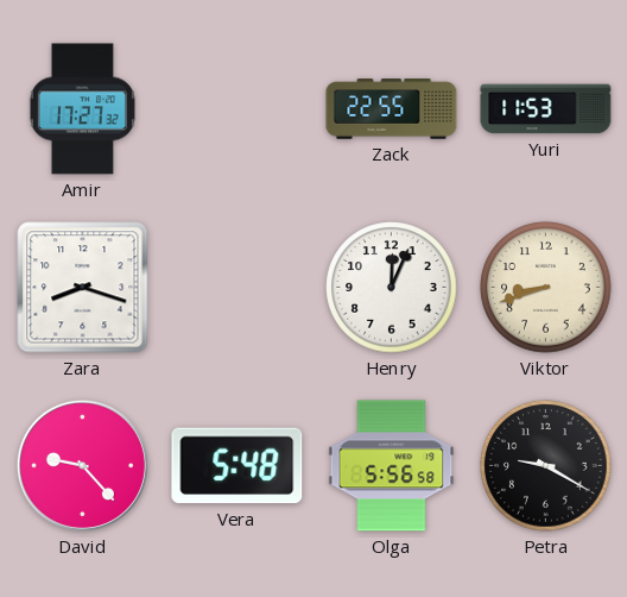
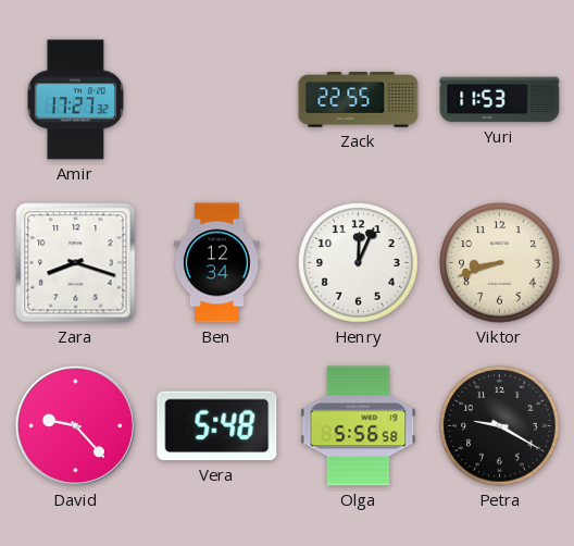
Ben: none -> 12:34 (216, 263)
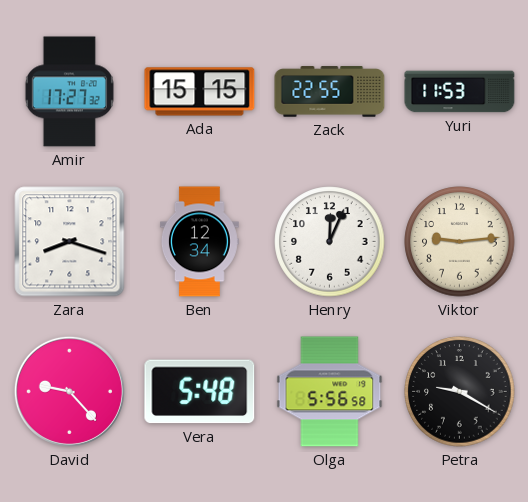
Ada: none -> 15:15 (200, 92)
Viktor: 8:42 -> 9:14 (460, 242)
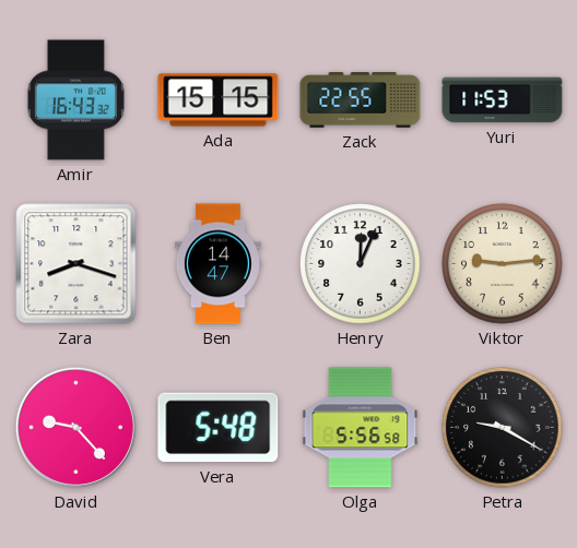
Amir: 17:27 -> 16:43 (75, 100)
Ben: 12:34 -> 14:47 (217, 264)
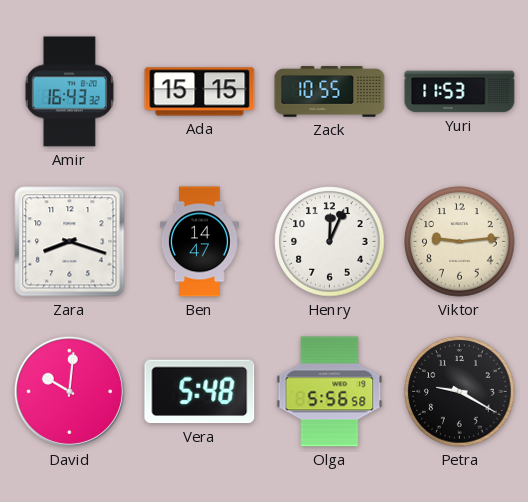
Zack: 22:55 -> 10:55 (330, 92)
David: 9:23 -> 10:01 (69, 391)
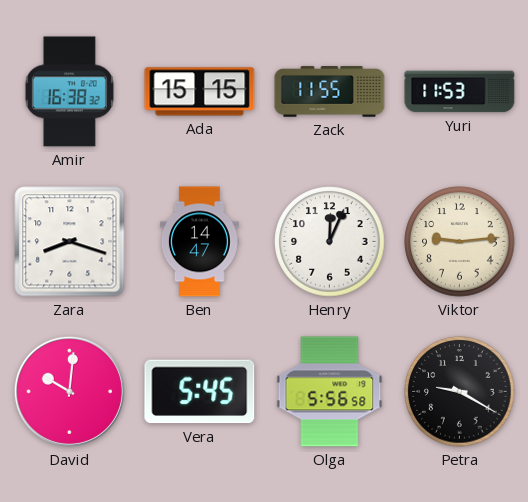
Amir: 16:43 -> 16:38 (69, 92)
Zack: 10:55 -> 11:55 (330, 92)
Vera: 5:48 -> 5:45 (200, 392)
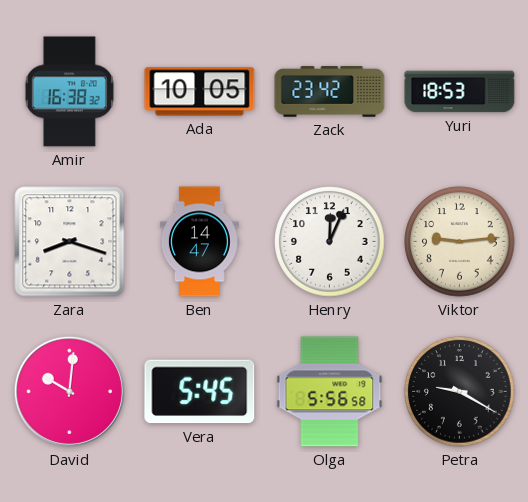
Ada: 15:15 -> 10:05 (200, 92)
Zack: 11:55 -> 23:42 (330, 92)
Yuri: 11:53 -> 18:53 (460, 92)
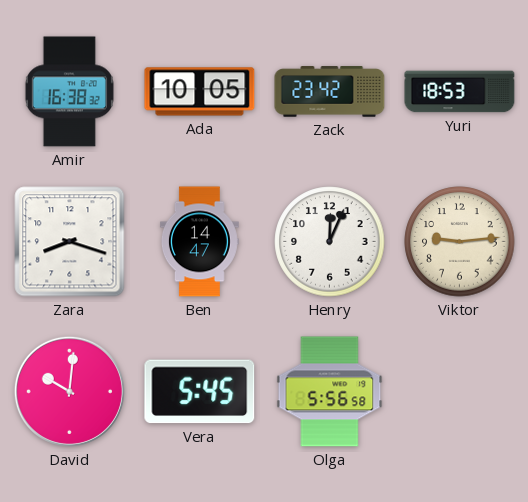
Petra: 9:20 -> none (460, 392)
